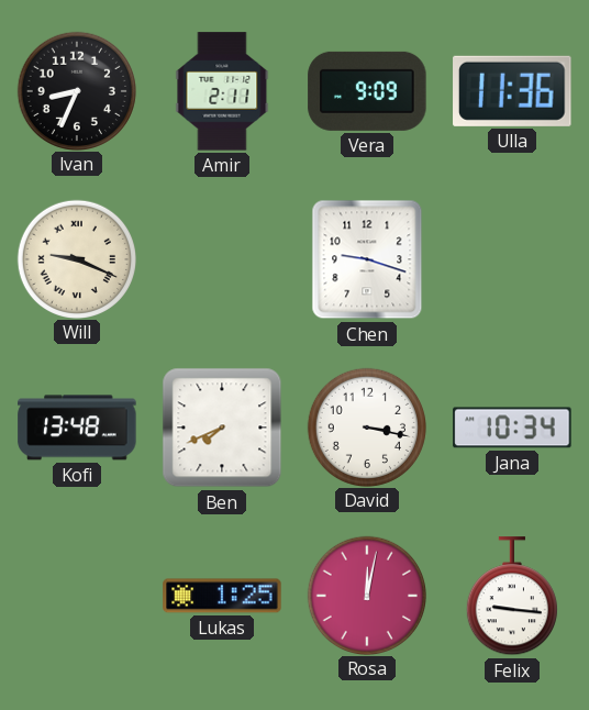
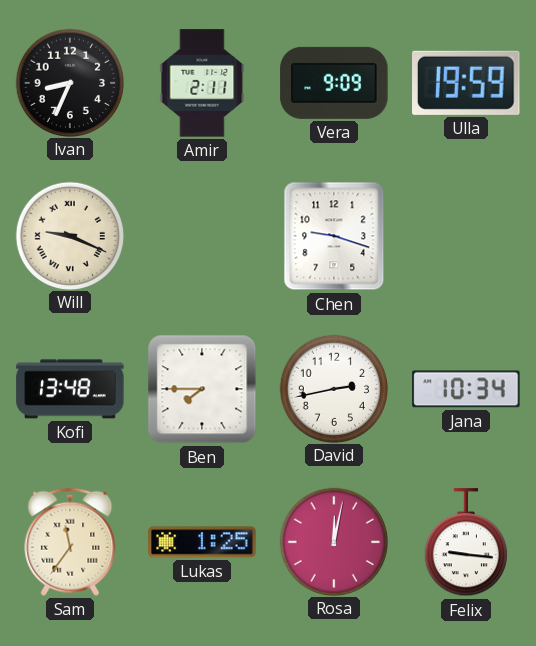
Ulla: 11:36 -> 19:59 (466, 83)
Ben: 7:41 -> 7:45 (202, 389)
David: 3:17 -> 2:43 (333, 388)
Sam: none -> 11:36 (70, 542)
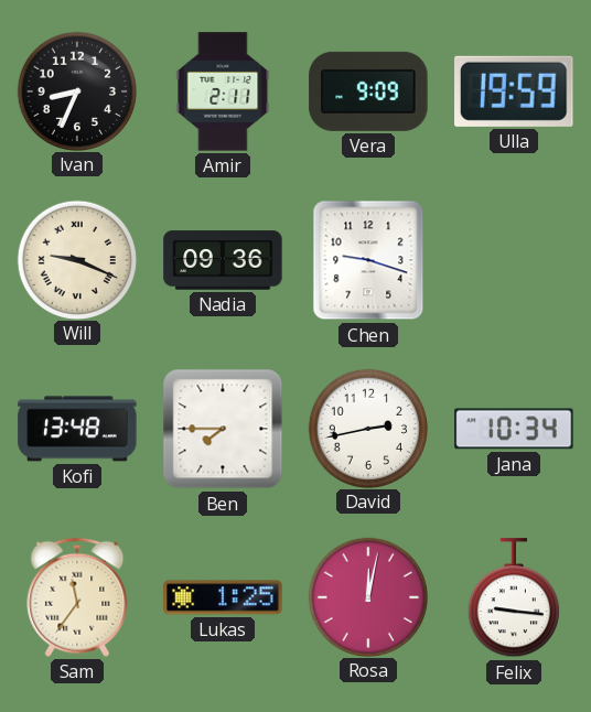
Nadia: none -> 09:36 (223, 260)
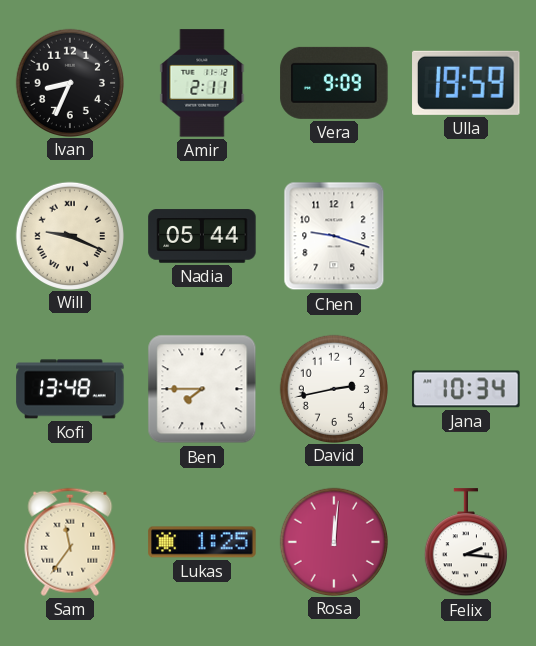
Nadia: 09:36 -> 05:44 (202, 236)
Rosa: 12:02 -> 12:01 (333, 541)
Felix: 9:16 -> 2:16 (466, 543)
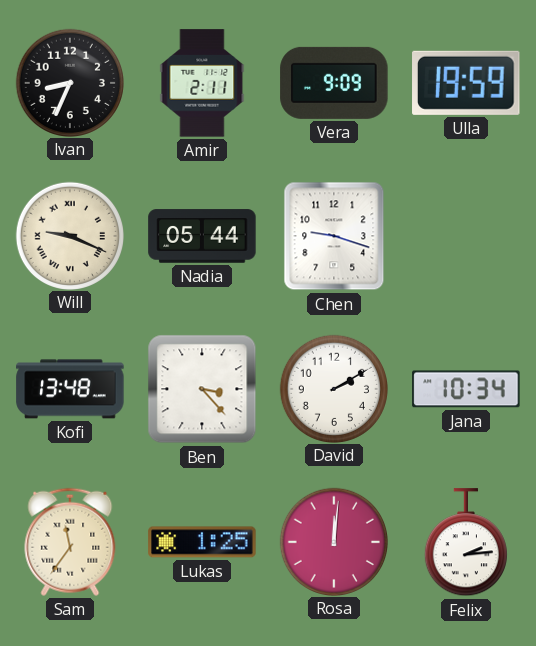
Ben: 7:45 -> 3:23 (202, 389)
David: 2:43 -> 2:10 (333, 388)
Felix: 2:16 -> 2:14 (466, 543)
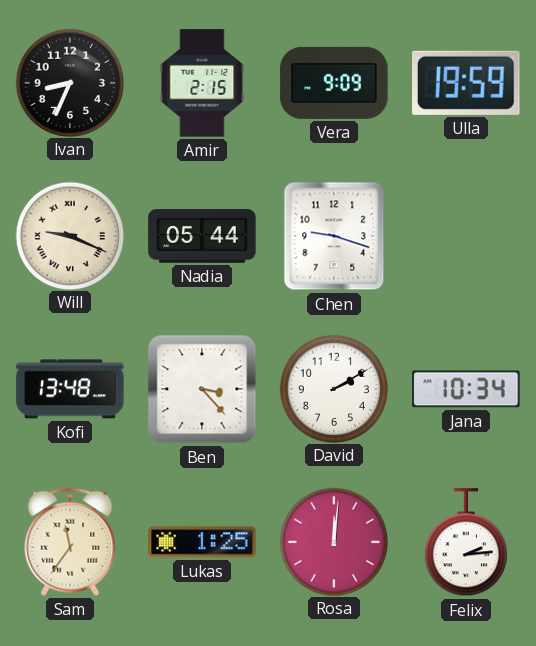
Amir: 2:11 -> 2:15 (202, 83)
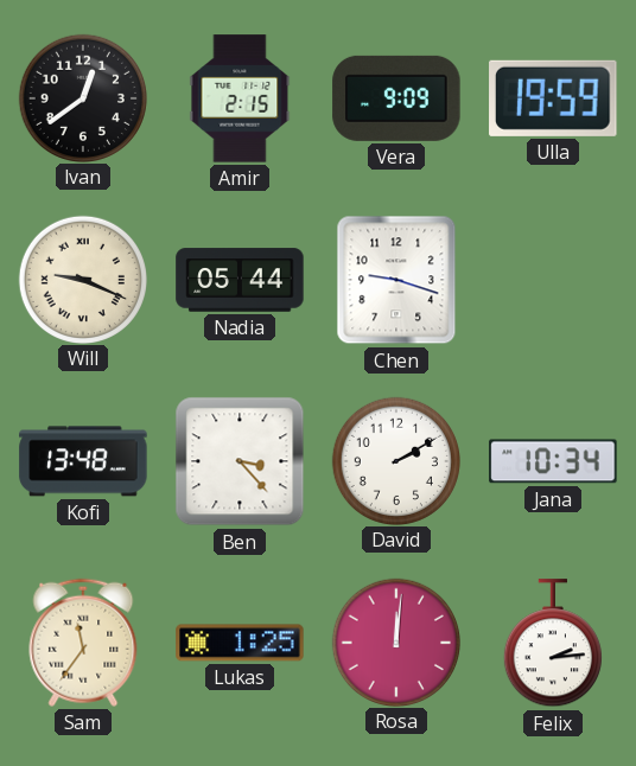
Ivan: 8:34 -> 12:39 (82, 97)
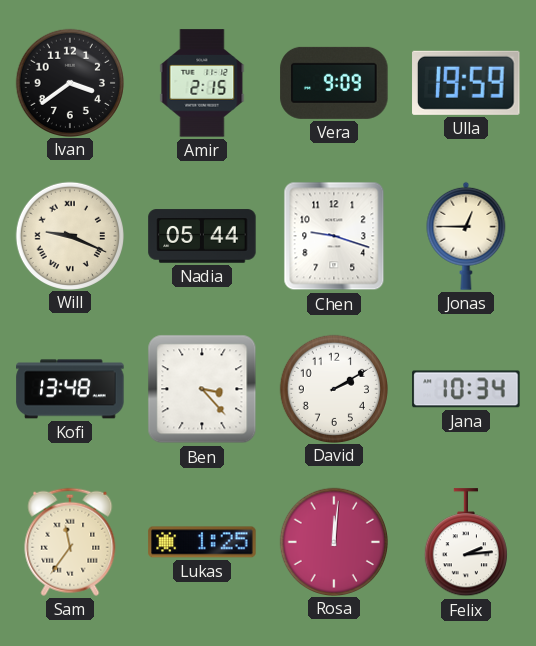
Ivan: 12:39 -> 3:39 (69, 82)
Jonas: none -> 12:45 (466, 236)
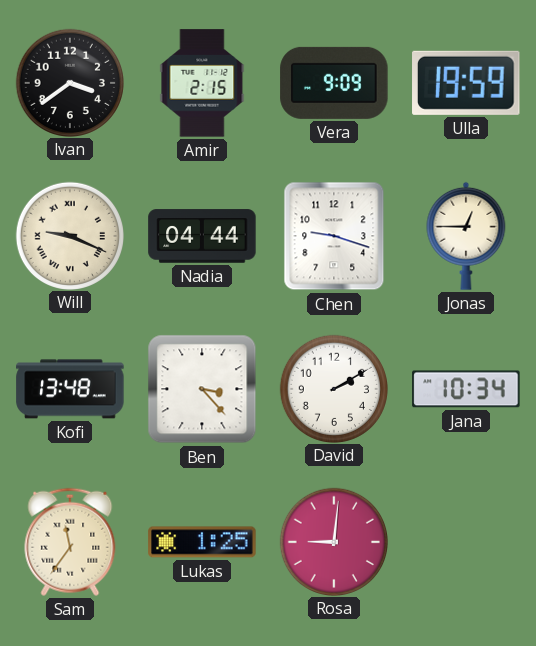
Nadia: 05:44 -> 04:44 (202, 236)
Rosa: 12:01 -> 9:01 (333, 541)
Felix: 2:14 -> none (466, 543)
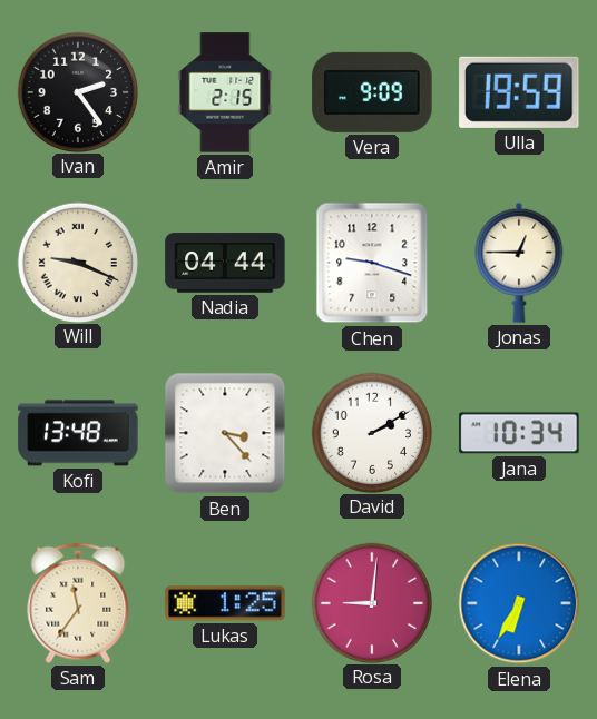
Ivan: 3:39 -> 2:24 (77, 91)
Elena: none -> 6:35 (519, 603)
